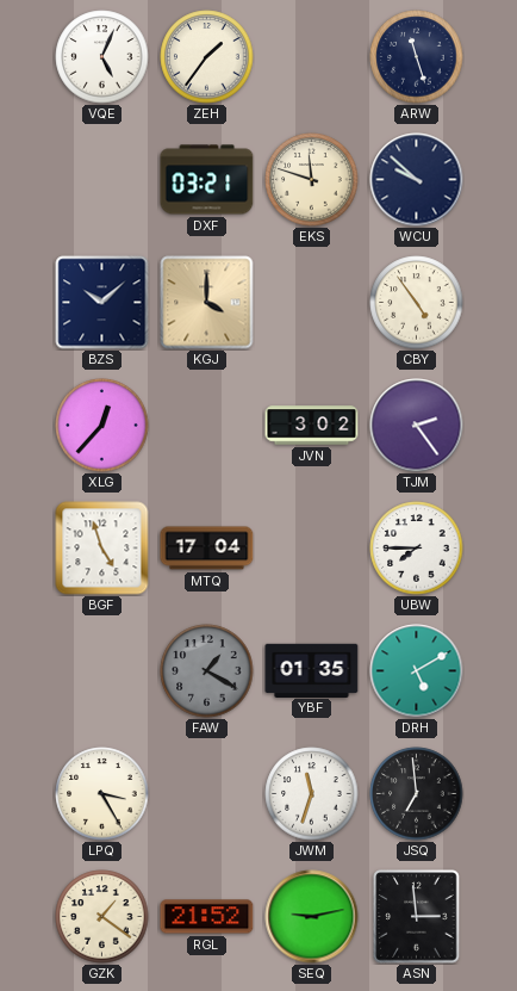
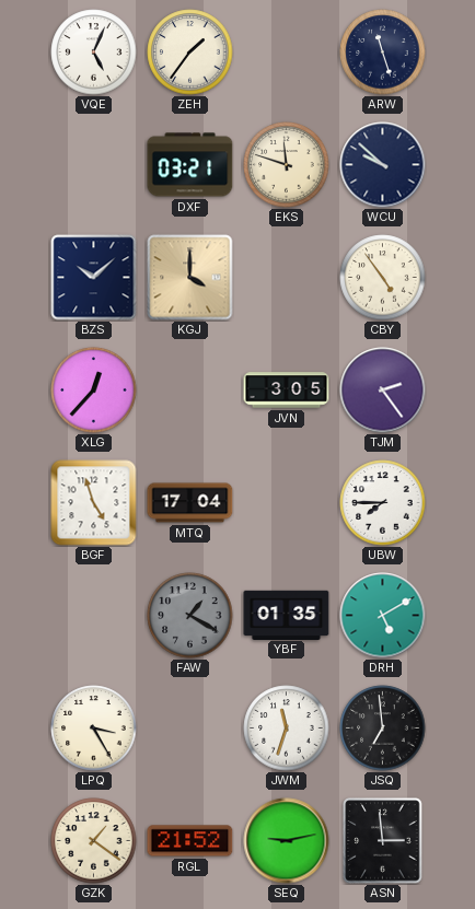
JVN: 3:02 -> 3:05 (287, 391)
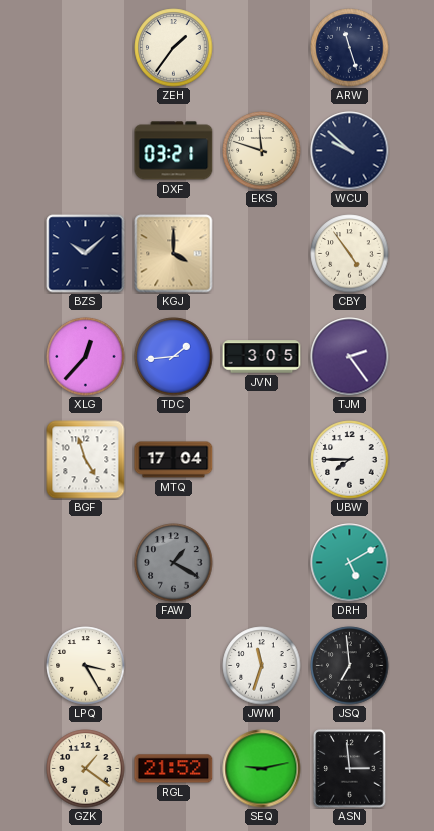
VQE: 5:04 -> none (94, 53)
TDC: none -> 1:44 (174, 357)
YBF: 01:35 -> none (287, 615)
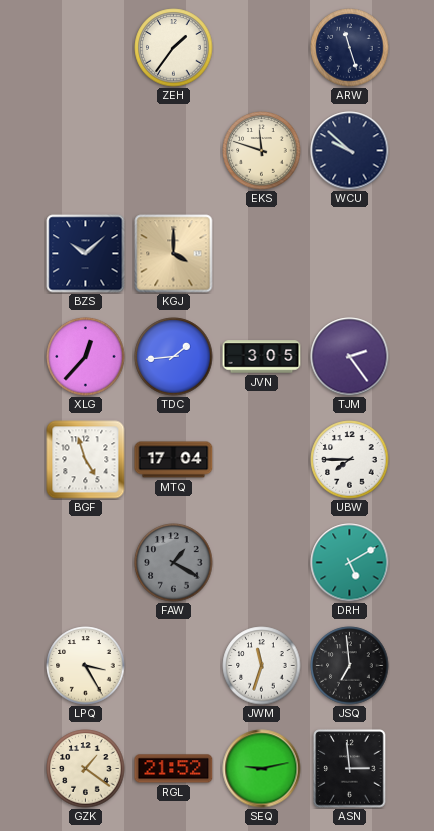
DXF: 03:21 -> none (174, 151)
CBY: 4:54 -> none (350, 254)
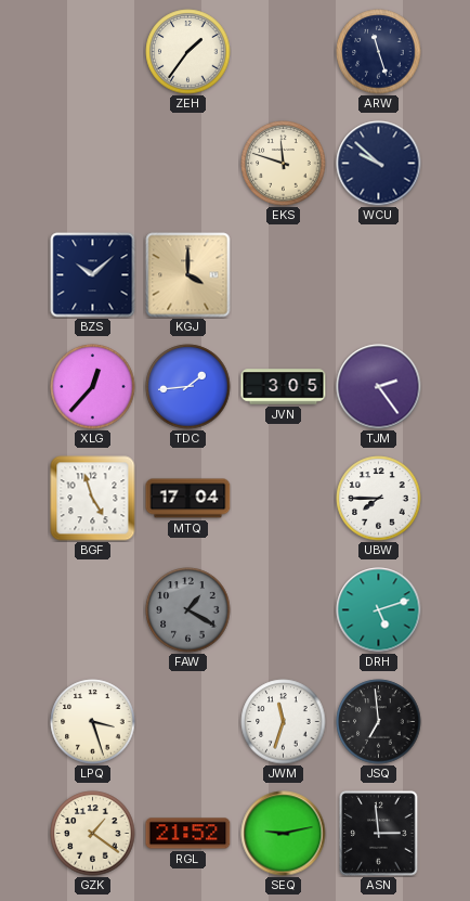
DRH: 5:10 -> 5:12 (379, 610)
LPQ: 3:25 -> 3:27 (93, 722)
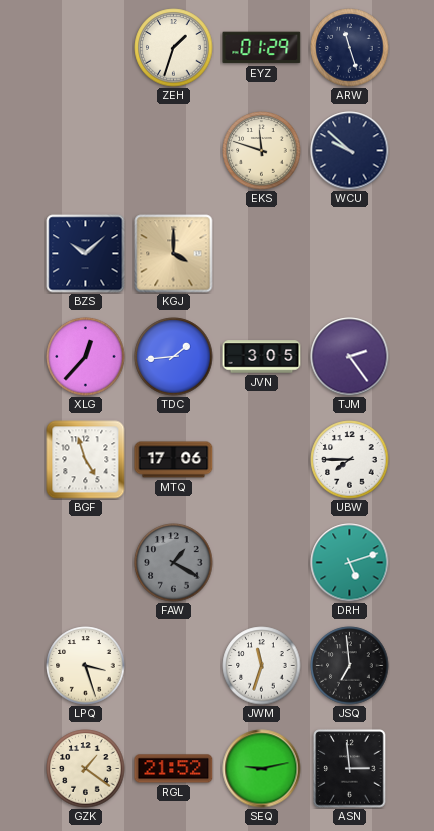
ZEH: 1:36 -> 1:33 (174, 48)
EYZ: none -> 01:29 (262, 48)
MTQ: 17:04 -> 17:06 (174, 460)
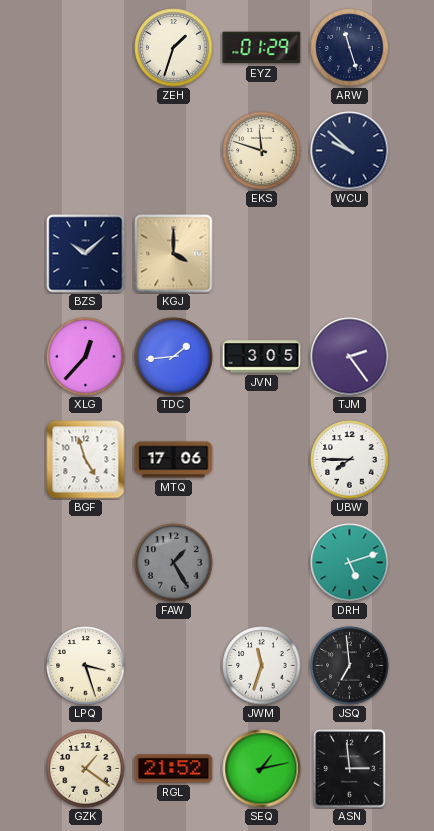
FAW: 1:20 -> 1:25 (174, 563)
SEQ: 9:13 -> 1:13 (262, 769)
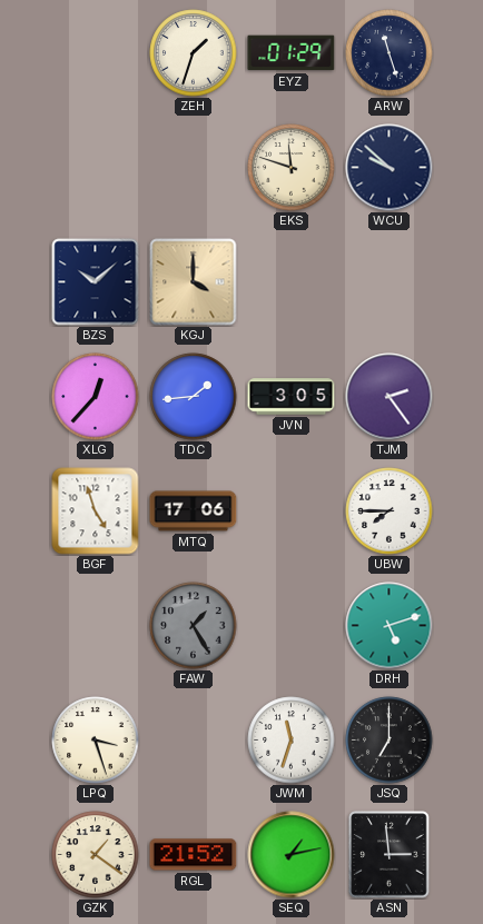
JSQ: 6:59 -> 7:00 (390, 741)
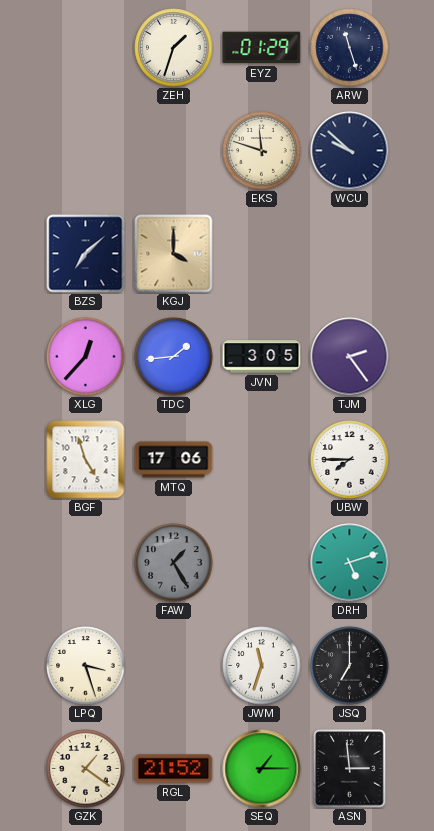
BZS: 10:08 -> 7:08 (86, 254)
SEQ: 1:13 -> 1:15 (262, 769)
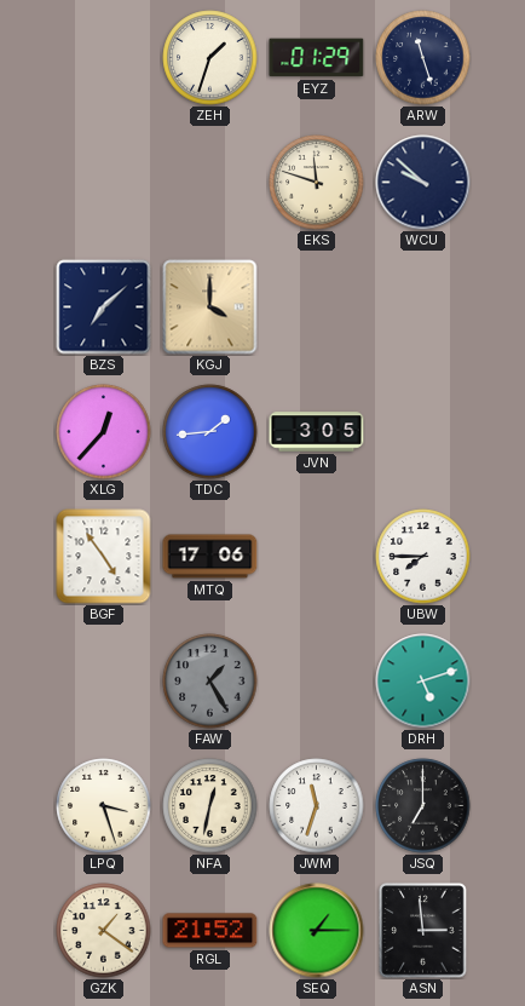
TJM: 2:24 -> none (350, 357)
BGF: 4:57 -> 4:54 (104, 557)
NFA: none -> 12:32 (210, 806)
